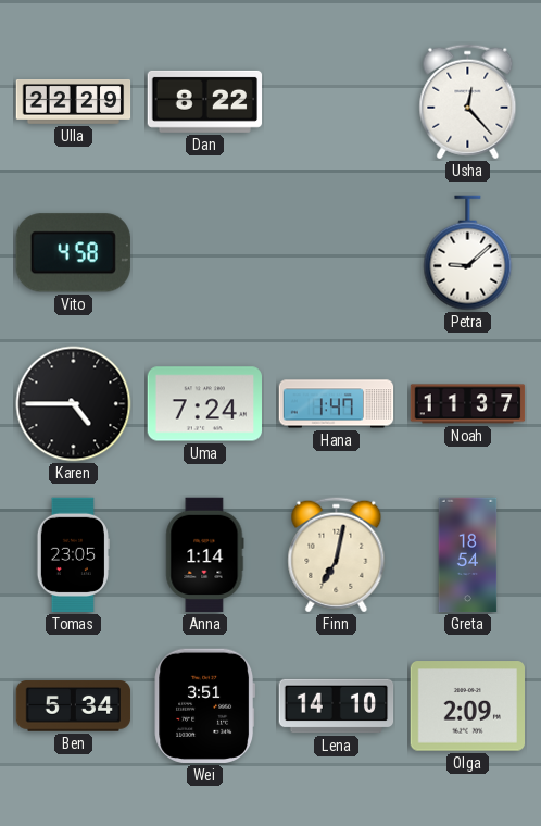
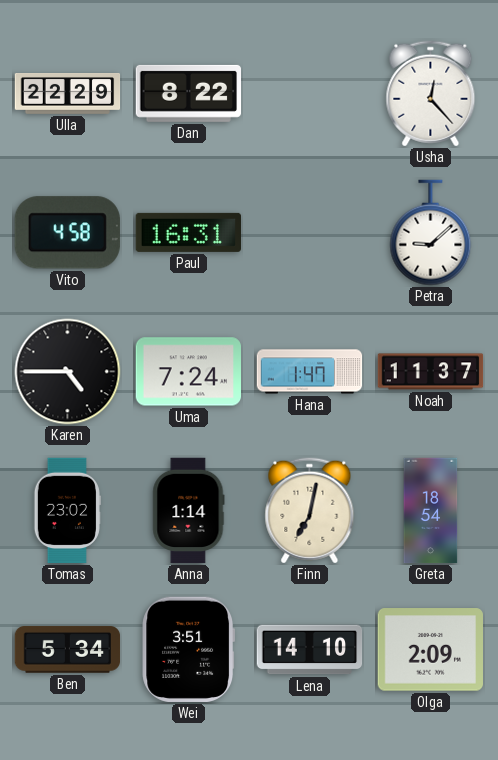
Paul: none -> 16:31 (188, 232)
Tomas: 23:05 -> 23:02 (67, 511)
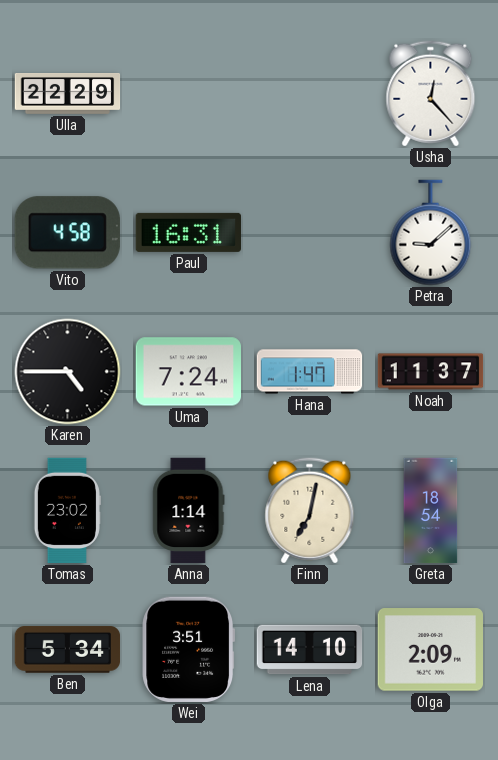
Dan: 8:22 -> none (189, 93)
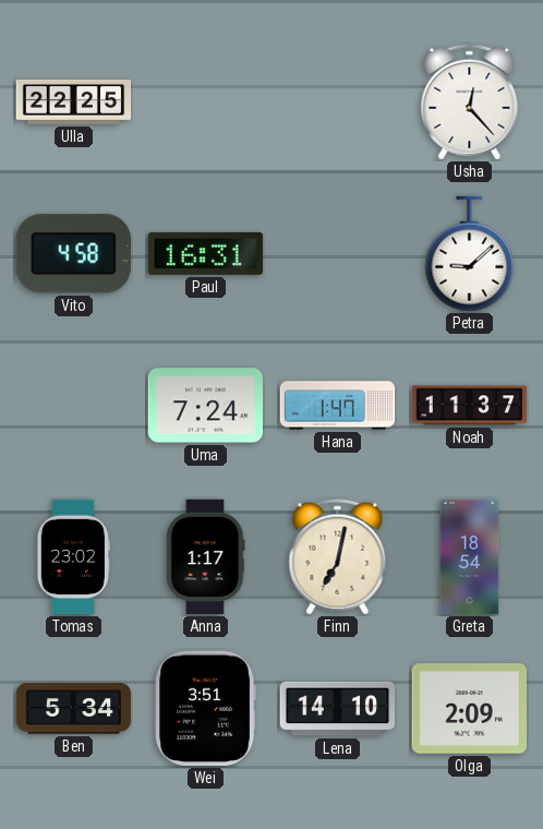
Ulla: 22:29 -> 22:25 (74, 103)
Karen: 4:45 -> none (68, 372)
Anna: 1:14 -> 1:17 (206, 557)
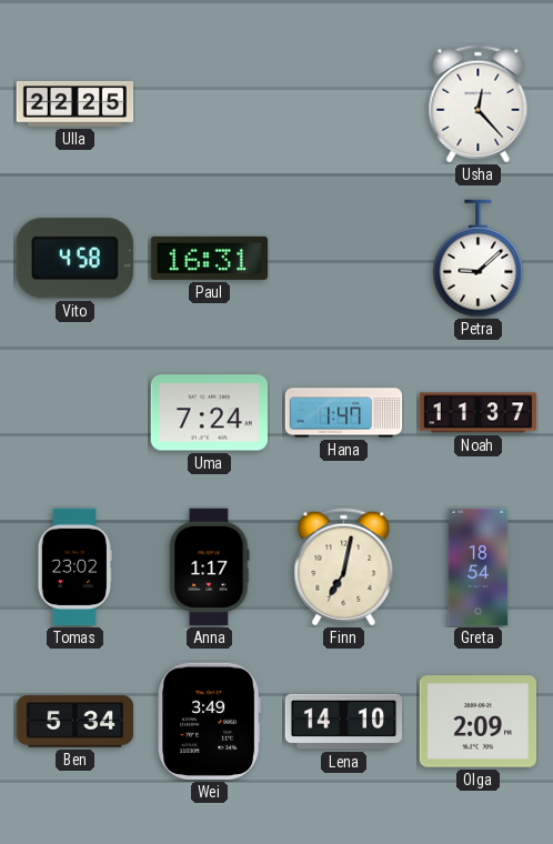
Wei: 3:51 -> 3:49 (210, 721)
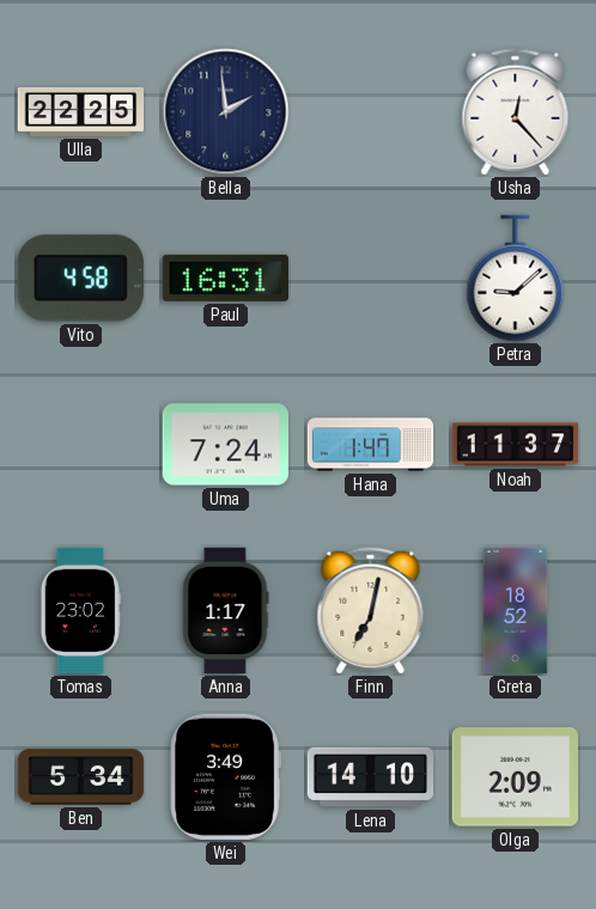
Bella: none -> 1:59 (226, 112)
Greta: 18:54 -> 18:52 (516, 611)
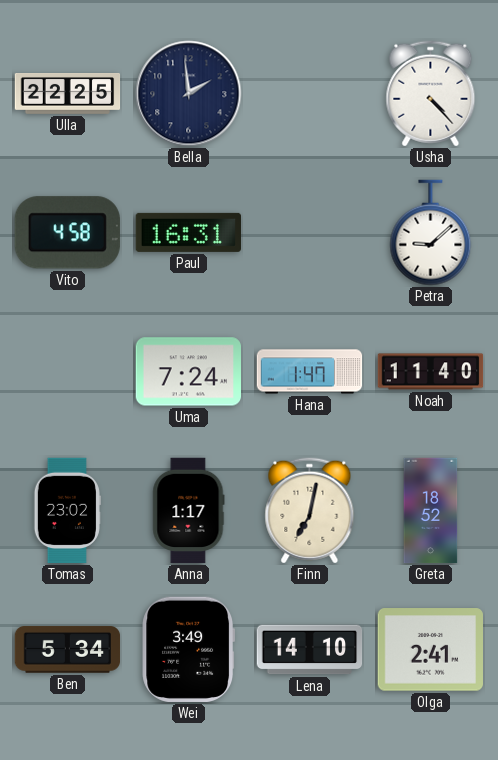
Usha: 12:23 -> 4:23 (431, 94)
Noah: 11:37 -> 11:40 (431, 372)
Olga: 2:09 -> 2:41 (430, 650)
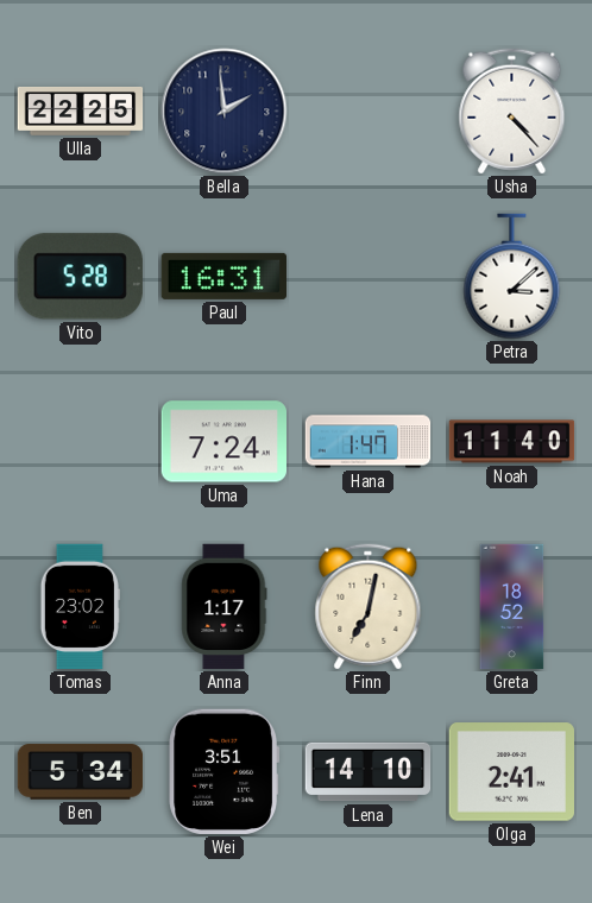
Vito: 4:58 -> 5:28 (80, 277)
Petra: 9:08 -> 3:08 (512, 277)
Wei: 3:49 -> 3:51 (225, 771)
